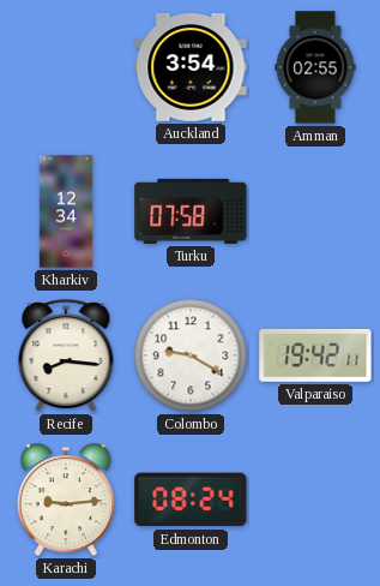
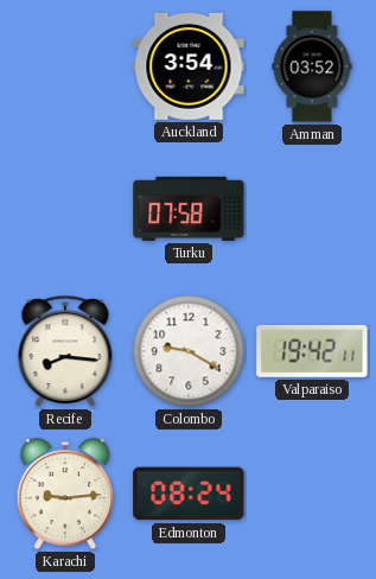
Amman: 02:55 -> 03:52 (312, 66)
Kharkiv: 12:34 -> none (66, 211)
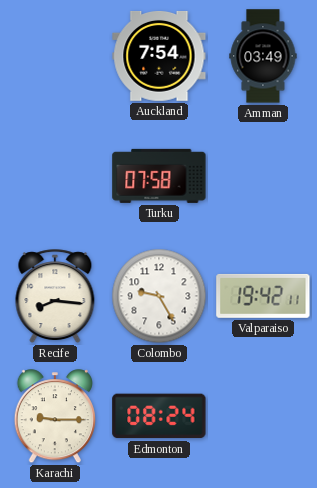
Auckland: 3:54 -> 7:54 (159, 56)
Amman: 03:52 -> 03:49 (263, 56)
Colombo: 9:20 -> 9:25 (159, 296)
Karachi: 9:14 -> 9:15 (55, 417)
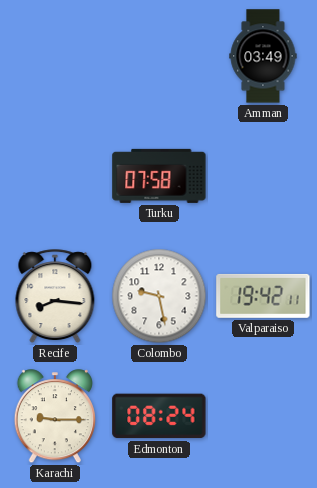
Auckland: 7:54 -> none (159, 56)
Colombo: 9:25 -> 9:28 (159, 296)
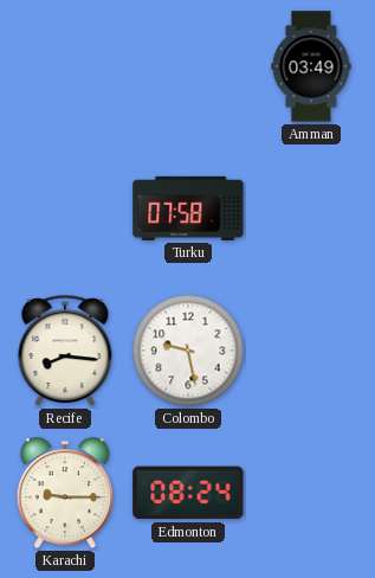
Valparaiso: 19:42 -> none (263, 296)
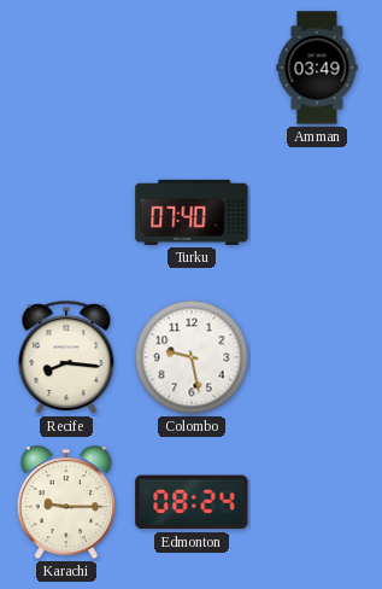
Turku: 07:58 -> 07:40 (192, 212)
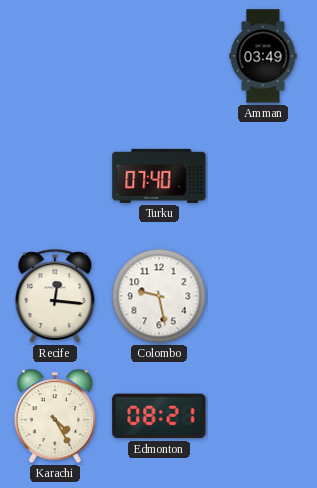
Recife: 8:16 -> 12:16 (55, 297)
Karachi: 9:15 -> 4:25 (55, 417)
Edmonton: 08:24 -> 08:21 (159, 416)
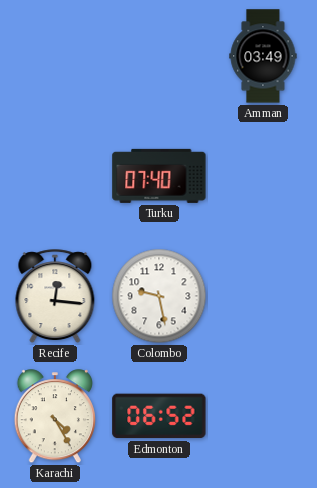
Edmonton: 08:21 -> 06:52 (159, 416)
